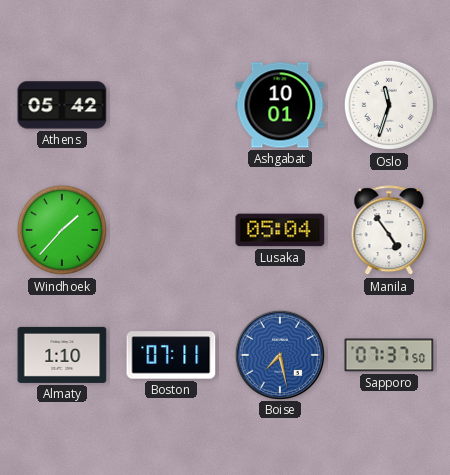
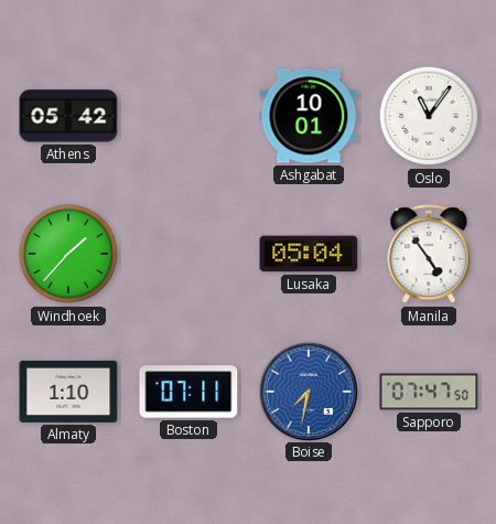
Oslo: 11:33 -> 11:06 (429, 116)
Boise: 7:28 -> 7:32 (308, 391)
Sapporo: 07:37 -> 07:47 (429, 392)
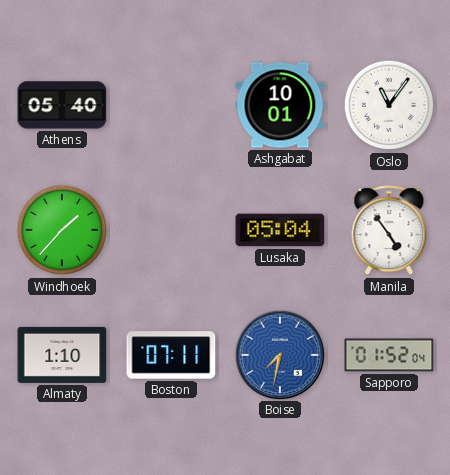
Athens: 05:42 -> 05:40 (62, 105)
Sapporo: 07:47 -> 01:52 (389, 355)
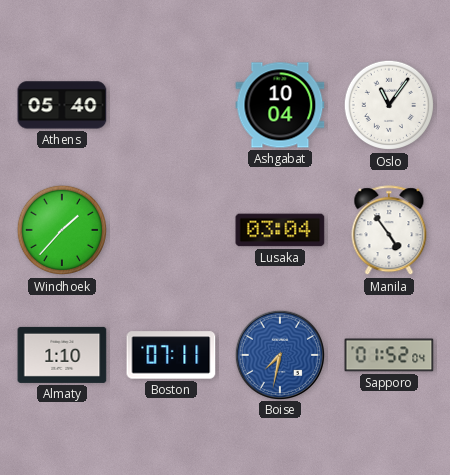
Ashgabat: 10:01 -> 10:04 (280, 105)
Lusaka: 05:04 -> 03:04 (280, 230)
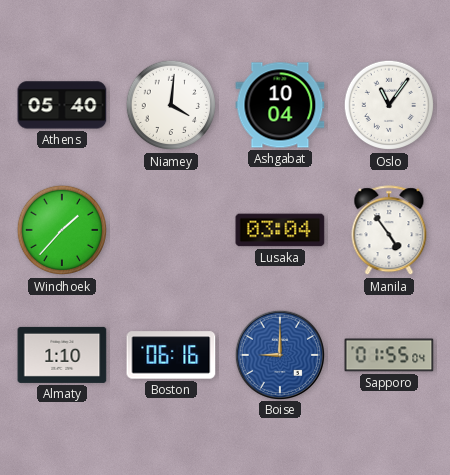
Niamey: none -> 4:01 (171, 105)
Boston: 07:11 -> 06:16 (171, 355)
Boise: 7:32 -> 9:00 (279, 354)
Sapporo: 01:52 -> 01:55 (389, 355)
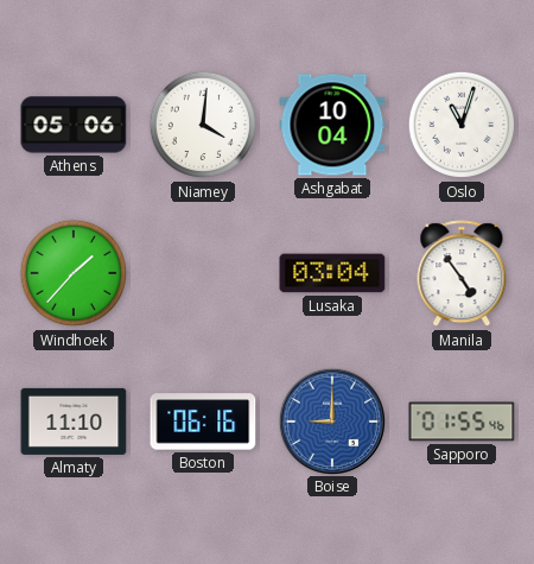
Athens: 05:40 -> 05:06 (74, 125)
Oslo: 11:06 -> 11:03 (462, 125)
Almaty: 1:10 -> 11:10 (74, 422)
Sapporo: 01:55:04 -> 01:55:46 (462, 422)
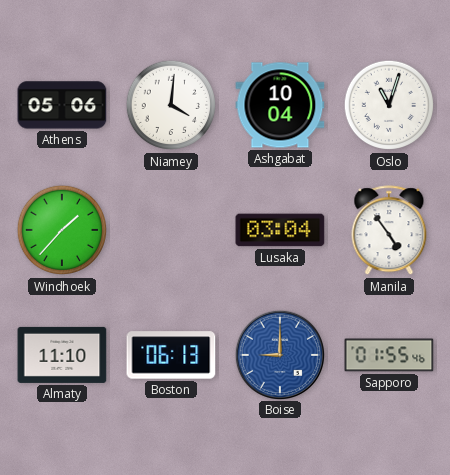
Boston: 06:16 -> 06:13 (171, 355)
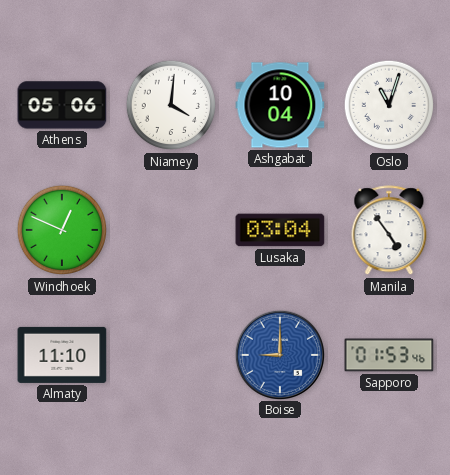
Windhoek: 1:37 -> 12:49 (62, 230)
Boston: 06:13 -> none (171, 355)
Sapporo: 01:55 -> 01:53 (389, 355)
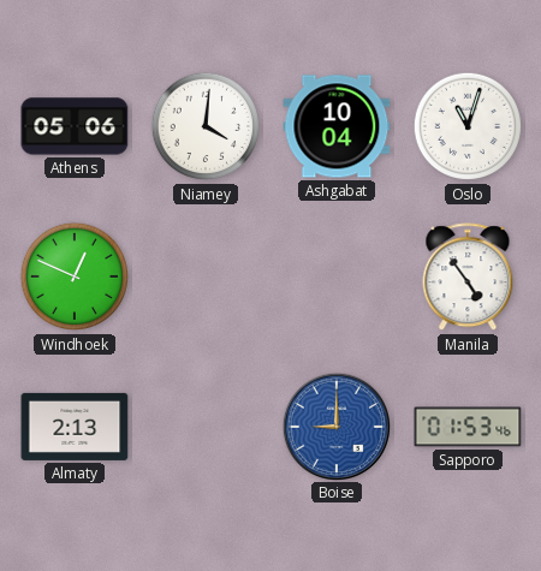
Lusaka: 03:04 -> none (280, 230)
Almaty: 11:10 -> 2:13 (75, 427)
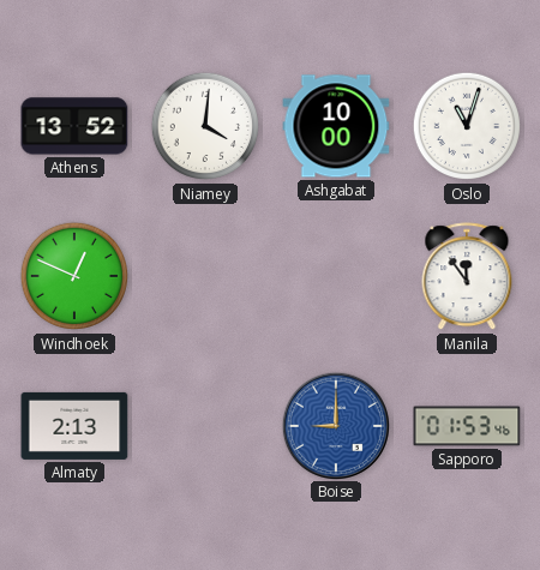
Athens: 05:06 -> 13:52 (74, 126)
Ashgabat: 10:04 -> 10:00 (336, 126)
Manila: 4:54 -> 11:54 (467, 277)
